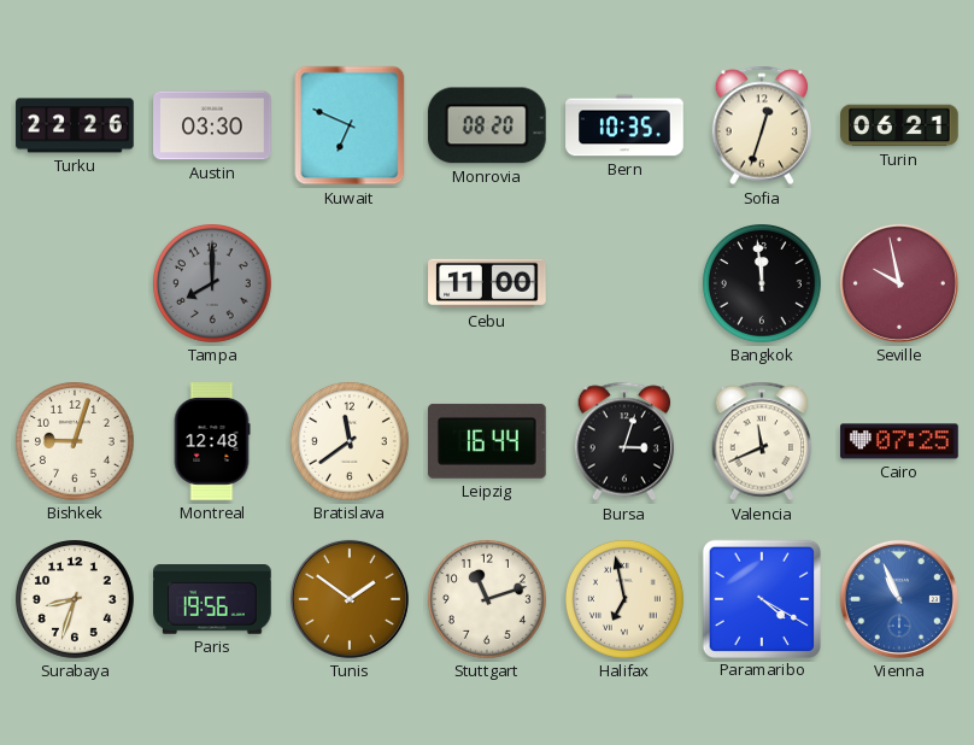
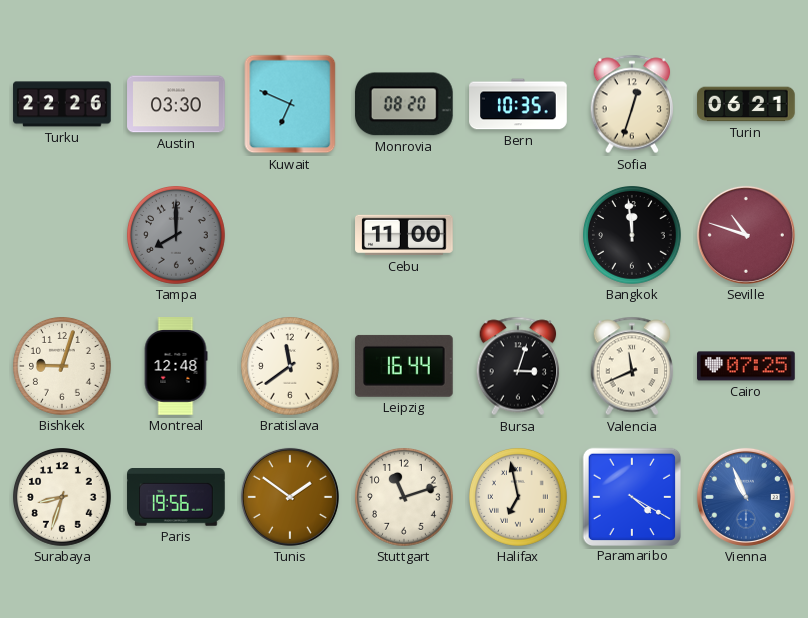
Seville: 9:58 -> 10:48 (746, 235)
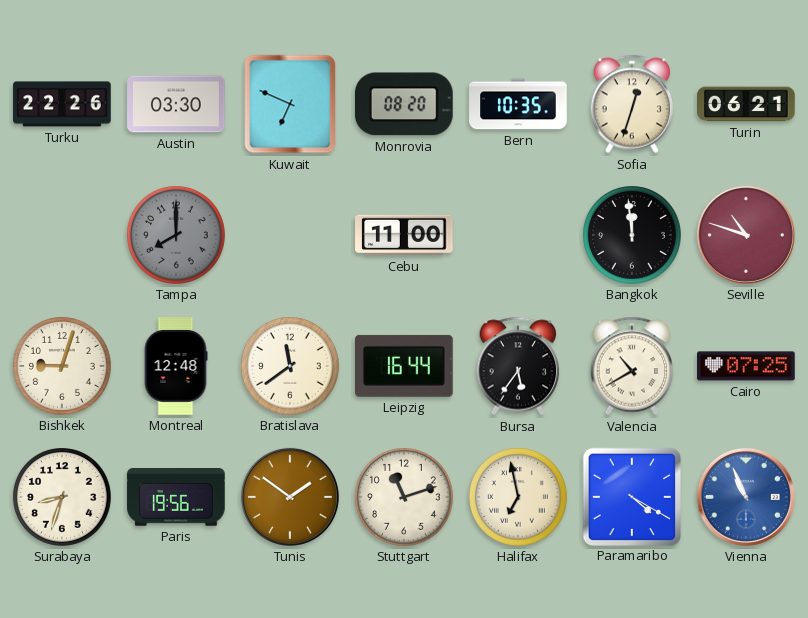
Bursa: 3:03 -> 5:36 (518, 366)
Valencia: 11:41 -> 10:40 (632, 366)
